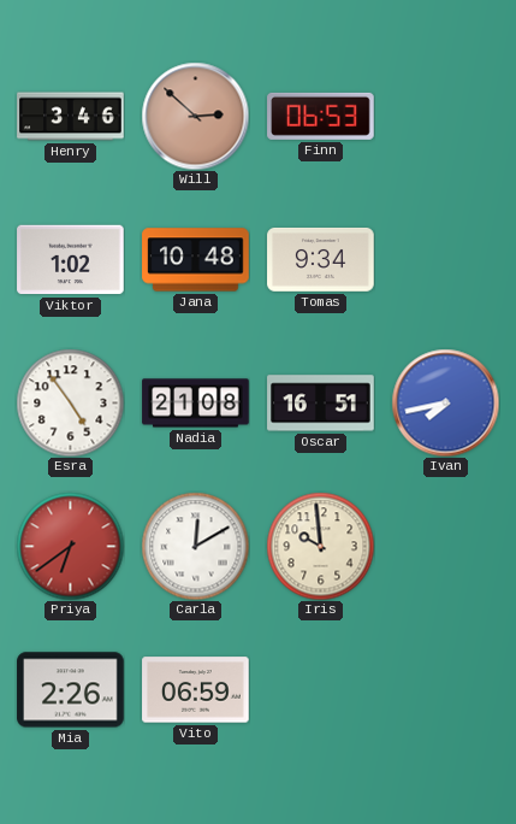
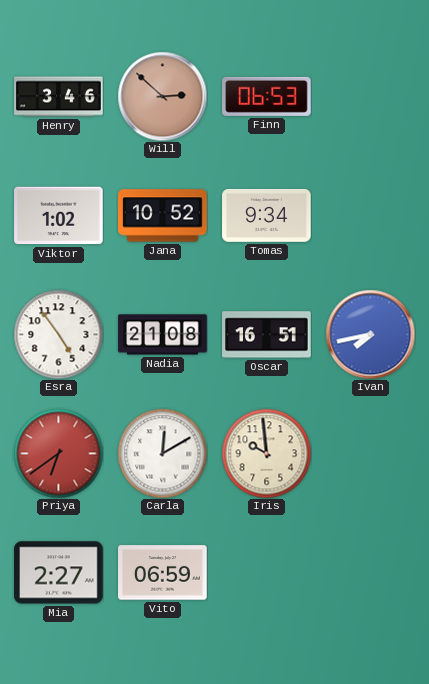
Jana: 10:48 -> 10:52 (163, 216)
Mia: 2:26 -> 2:27 (59, 573)
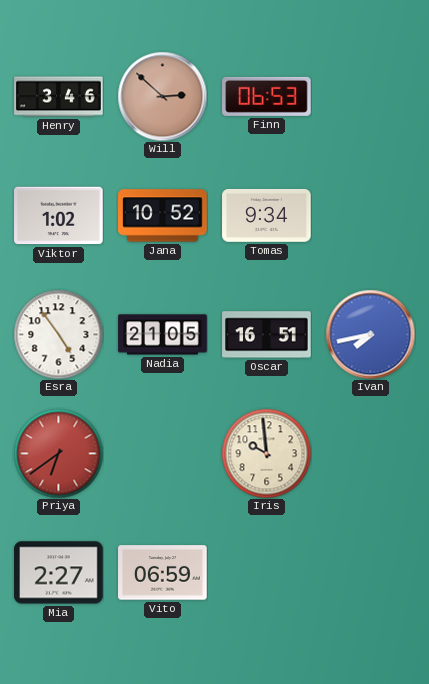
Nadia: 21:08 -> 21:05 (163, 335)
Carla: 12:10 -> none (162, 453)
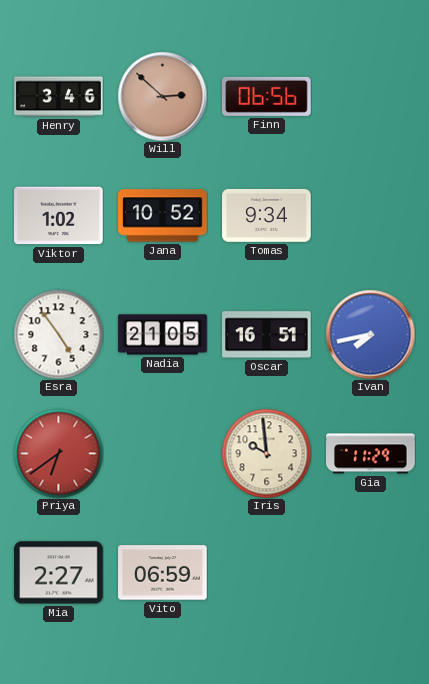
Finn: 06:53 -> 06:56 (267, 96)
Gia: none -> 11:29 (371, 454)
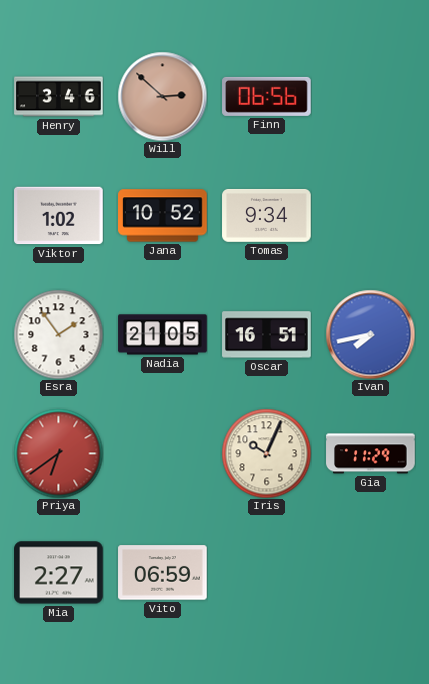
Esra: 4:54 -> 1:54 (58, 334)
Iris: 9:59 -> 10:04 (266, 453)
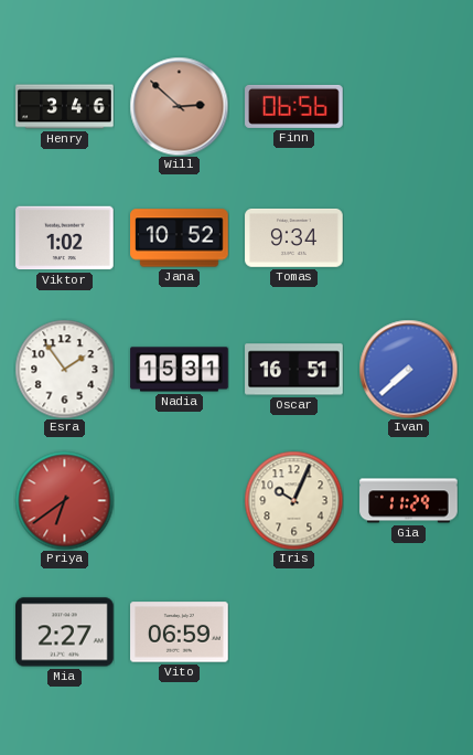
Nadia: 21:05 -> 15:31 (180, 370)
Ivan: 7:43 -> 7:38 (408, 369)
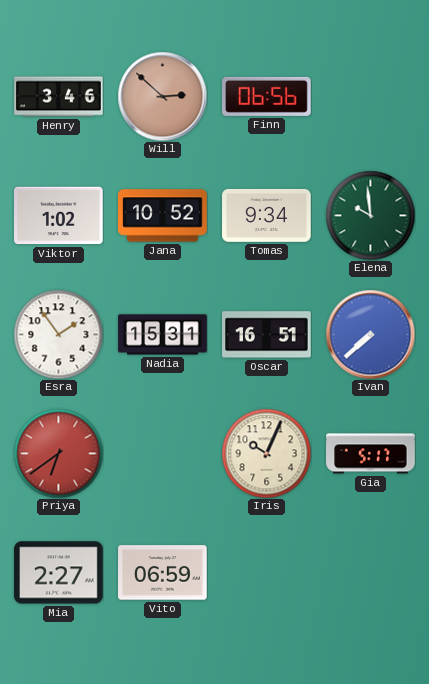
Elena: none -> 9:59 (370, 215)
Gia: 11:29 -> 5:17 (371, 454)
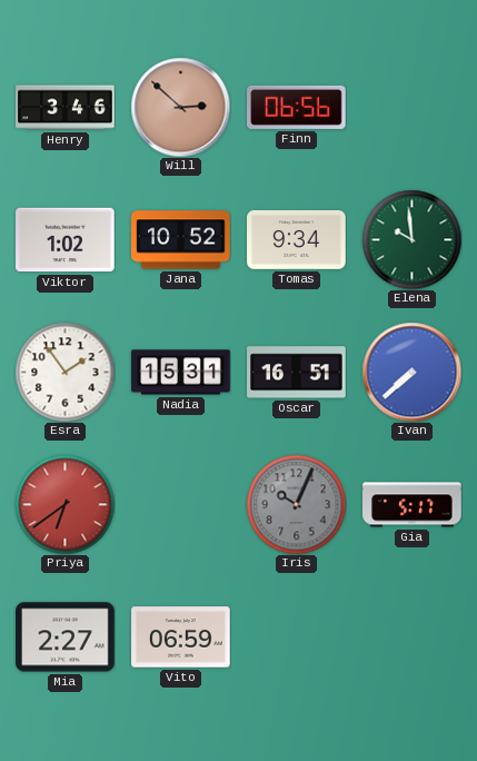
Iris dial: cream -> grey (296, 504)
